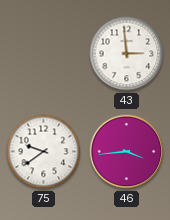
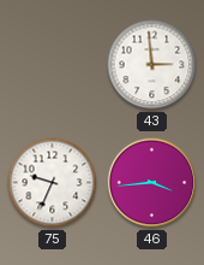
75: 9:39 -> 9:34 (53, 183)
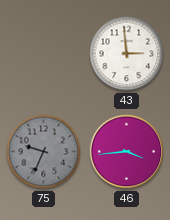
75 dial: white -> grey (44, 152)
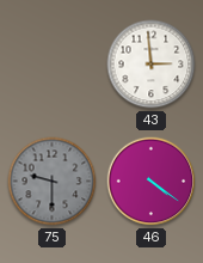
75: 9:34 -> 9:30 (53, 182)
46: 3:44 -> 4:21 (152, 182)
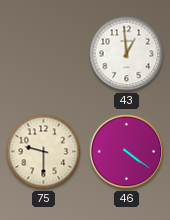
43: 2:59 -> 12:59 (127, 54)
75 dial: grey -> cream (44, 152)
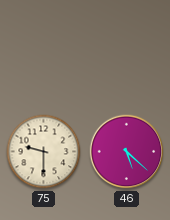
43: 12:59 -> none (127, 54)
46: 4:21 -> 5:22 (127, 152)
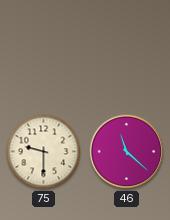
46: 5:22 -> 11:22 (127, 152)
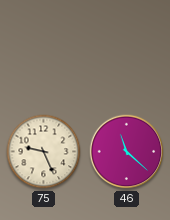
75: 9:30 -> 9:26 (44, 152)
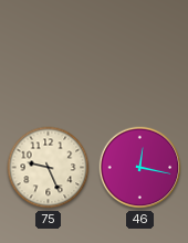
46: 11:22 -> 12:17 (140, 168)
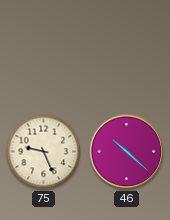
46: 12:17 -> 10:22 (127, 152)
